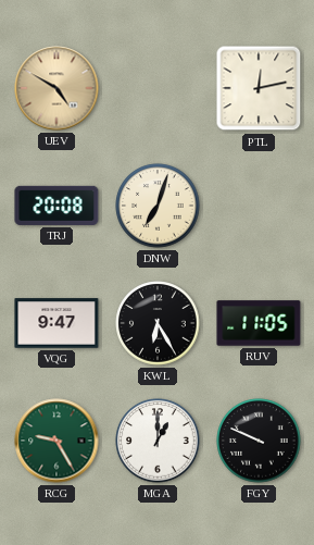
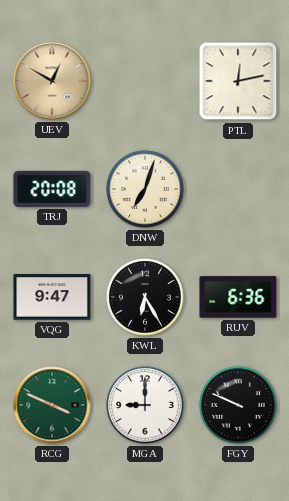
UEV: 4:50 -> 12:50 (52, 81)
RUV: 11:05 -> 6:36 (238, 297)
RCG: 9:25 -> 3:49 (52, 405)
MGA: 1:00 -> 9:00 (145, 405)
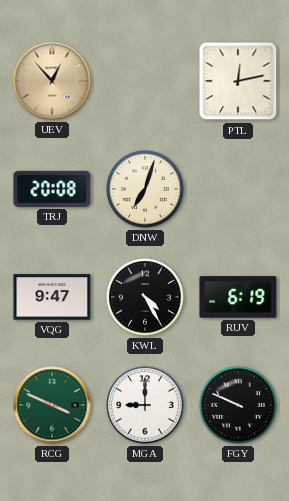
UEV: 12:50 -> 12:53 (52, 81)
KWL: 6:25 -> 4:25 (145, 297)
RUV: 6:36 -> 6:19 (238, 297)
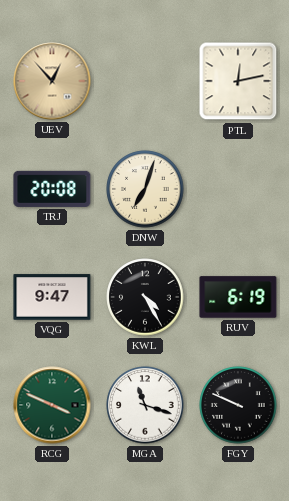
MGA: 9:00 -> 11:18 (145, 405)
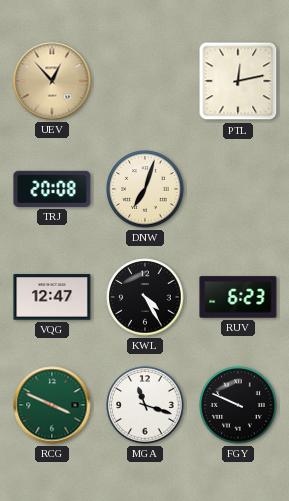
VQG: 9:47 -> 12:47 (52, 297)
RUV: 6:19 -> 6:23 (238, 297)
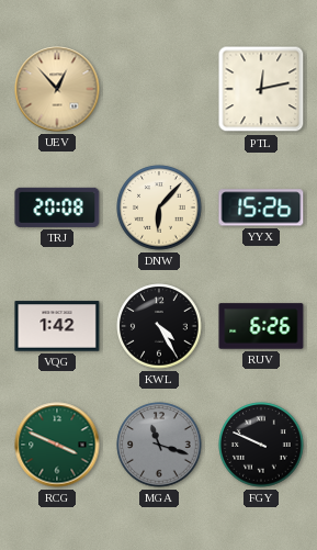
DNW: 7:03 -> 6:07 (159, 207)
YYX: none -> 15:26 (261, 207)
VQG: 12:47 -> 1:42 (57, 326)
RUV: 6:23 -> 6:26 (261, 326)
MGA dial: white -> grey (159, 445)
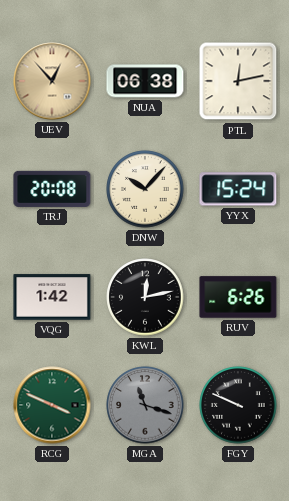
NUA: none -> 06:38 (145, 81)
DNW: 6:07 -> 10:07 (145, 189)
YYX: 15:26 -> 15:24 (238, 189)
KWL: 4:25 -> 12:13 (145, 297)
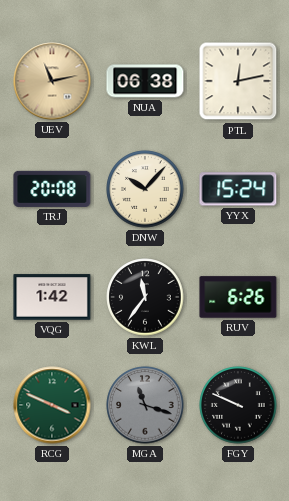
UEV: 12:53 -> 11:13 (52, 81)
KWL: 12:13 -> 11:36 (145, 297)
